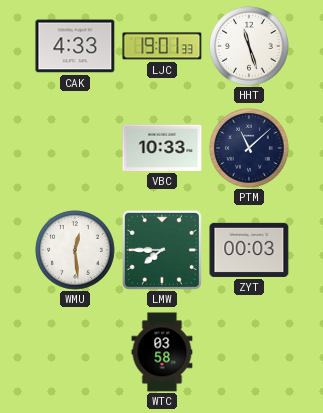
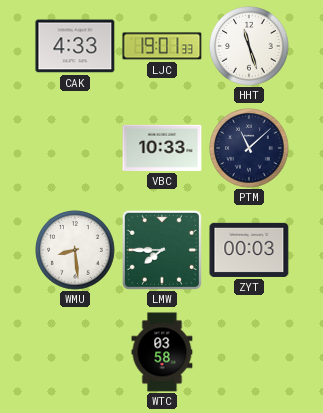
WMU: 12:29 -> 8:29 (75, 250)
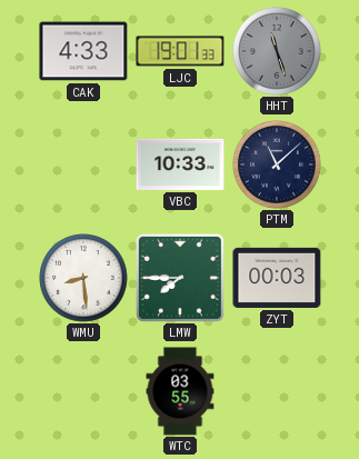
HHT dial: white -> grey (277, 51)
WTC: 03:58 -> 03:55 (180, 391)
